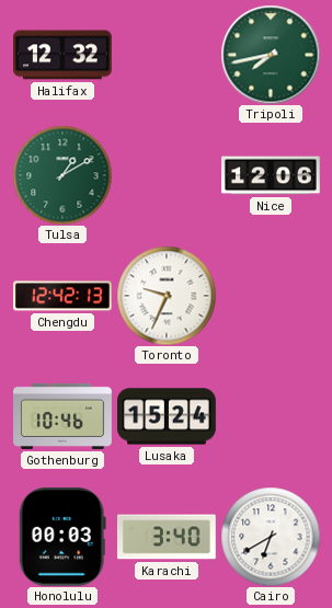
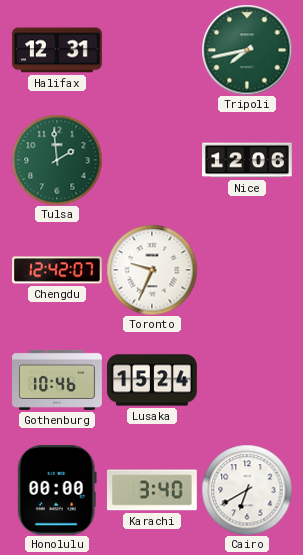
Halifax: 12:32 -> 12:31 (58, 50)
Tulsa: 1:10 -> 1:59 (57, 160)
Chengdu: 12:42:13 -> 12:42:07 (58, 270)
Honolulu: 00:03 -> 00:00 (57, 490)
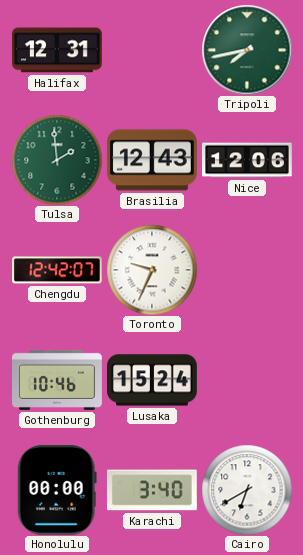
Brasilia: none -> 12:43 (152, 160)
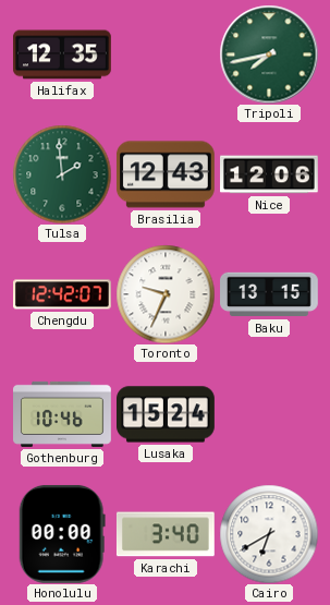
Halifax: 12:31 -> 12:35 (63, 55)
Baku: none -> 13:15 (270, 294)
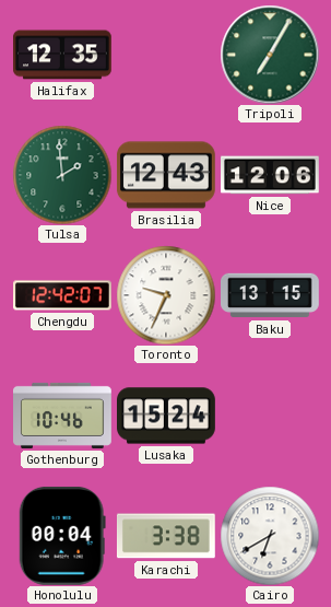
Tripoli: 7:43 -> 7:05 (270, 55)
Honolulu: 00:00 -> 00:04 (62, 536)
Karachi: 3:40 -> 3:38 (166, 536)
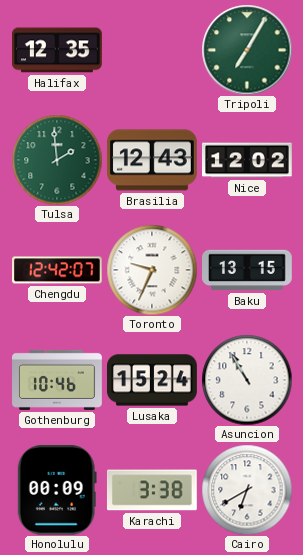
Nice: 12:06 -> 12:02 (248, 160)
Asuncion: none -> 10:55 (247, 380)
Honolulu: 00:04 -> 00:09 (57, 490)
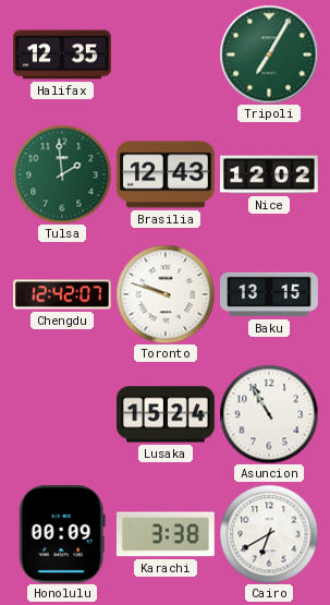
Toronto: 9:34 -> 9:48 (166, 294)
Gothenburg: 10:46 -> none (58, 380)
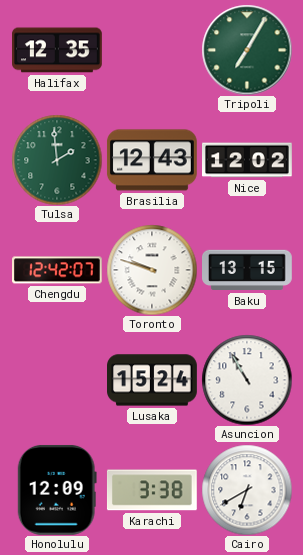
Honolulu: 00:09 -> 12:09 (57, 490)
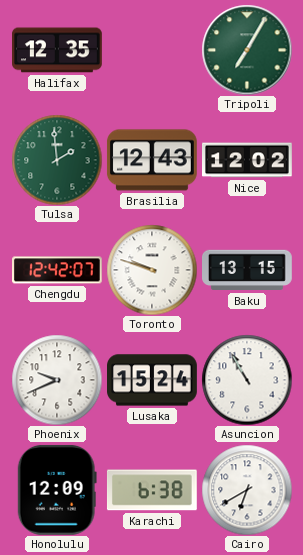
Phoenix: none -> 9:41 (57, 380)
Karachi: 3:38 -> 6:38 (152, 490)
